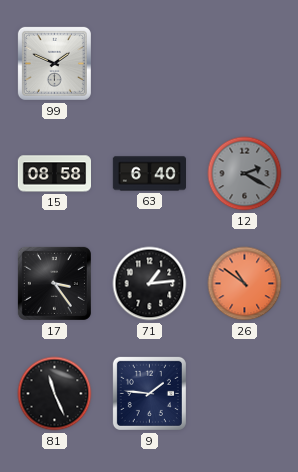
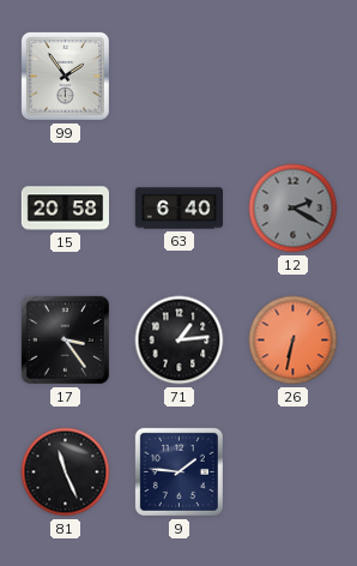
99: 1:49 -> 1:54 (65, 76)
15: 08:58 -> 20:58 (65, 209)
26: 10:51 -> 6:32 (294, 341)
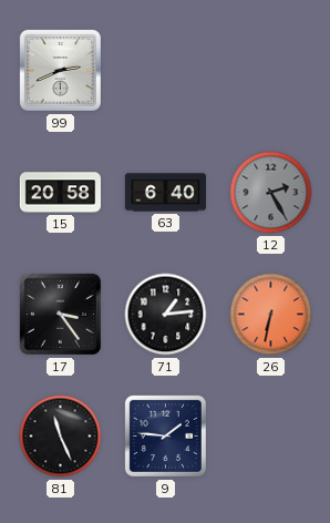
99: 1:54 -> 2:41 (60, 70)
12: 2:20 -> 2:25 (271, 193)
